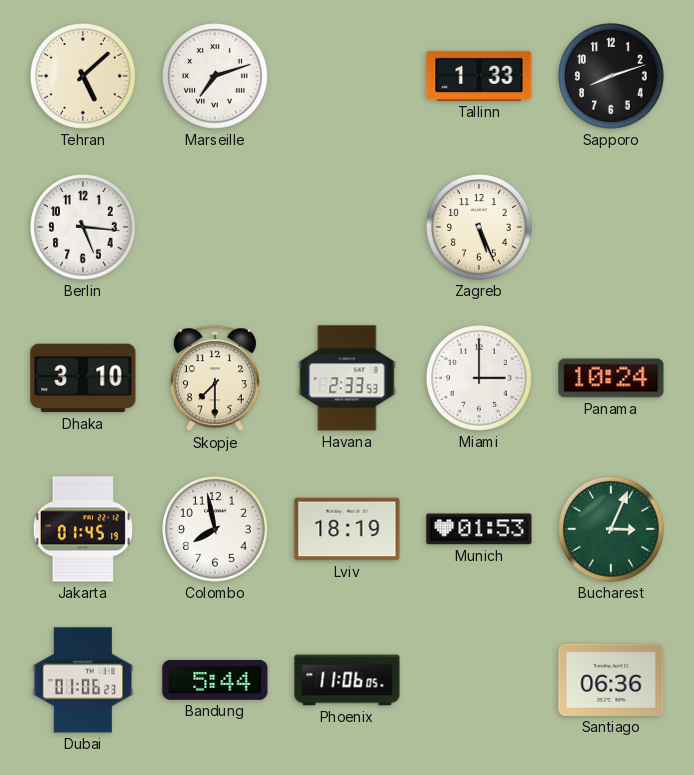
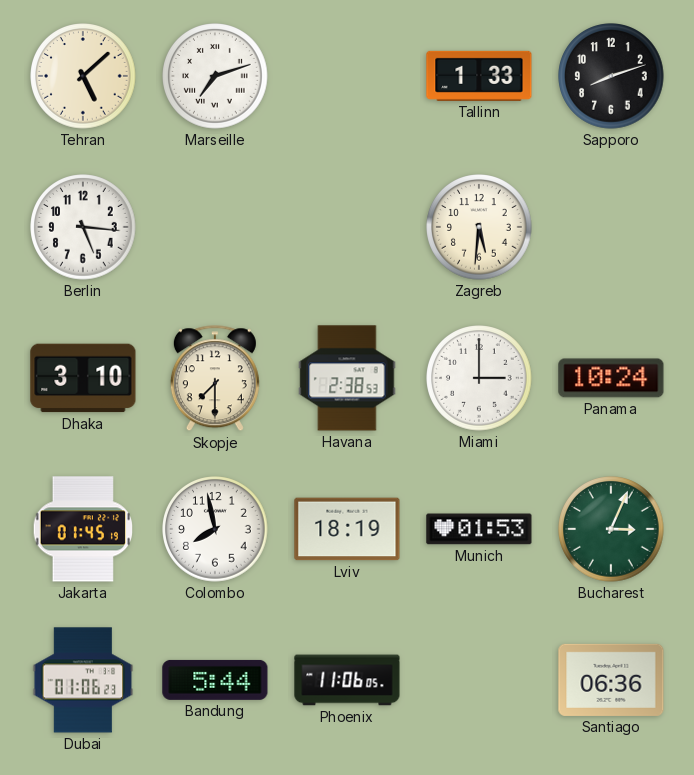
Zagreb: 5:26 -> 5:31 (479, 227)
Havana: 2:33 -> 2:38 (347, 378)
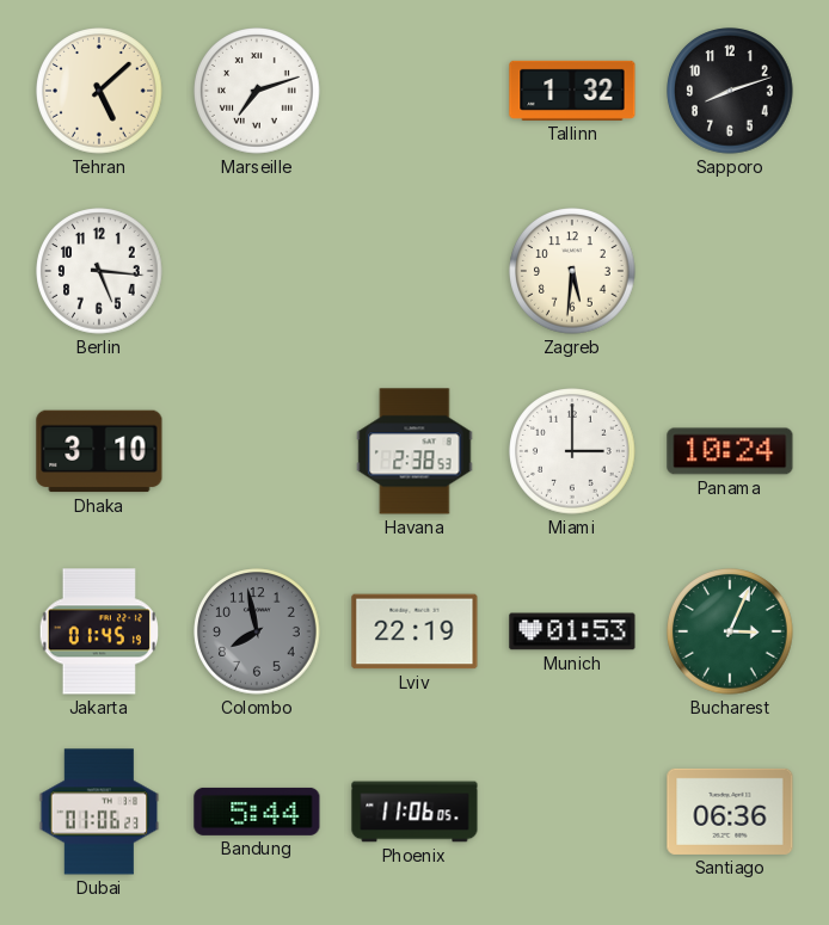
Tallinn: 1:33 -> 1:32 (572, 91)
Skopje: 7:30 -> none (215, 379)
Colombo dial: white -> grey (257, 631)
Lviv: 18:19 -> 22:19 (414, 631)
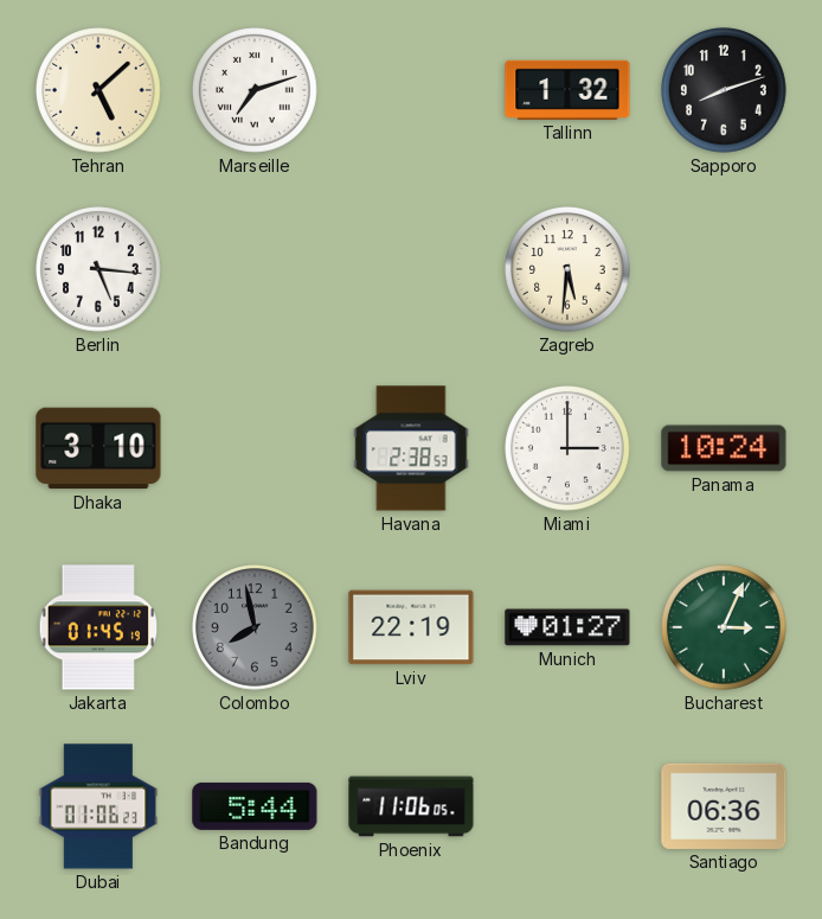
Munich: 01:53 -> 01:27 (567, 627)
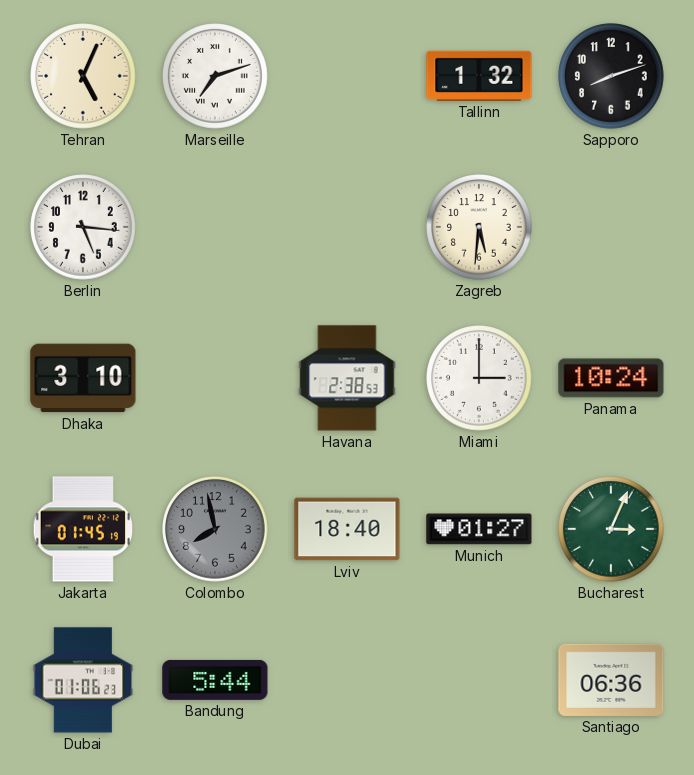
Tehran: 5:08 -> 5:04 (83, 76)
Lviv: 22:19 -> 18:40 (347, 529)
Phoenix: 11:06 -> none (411, 806)
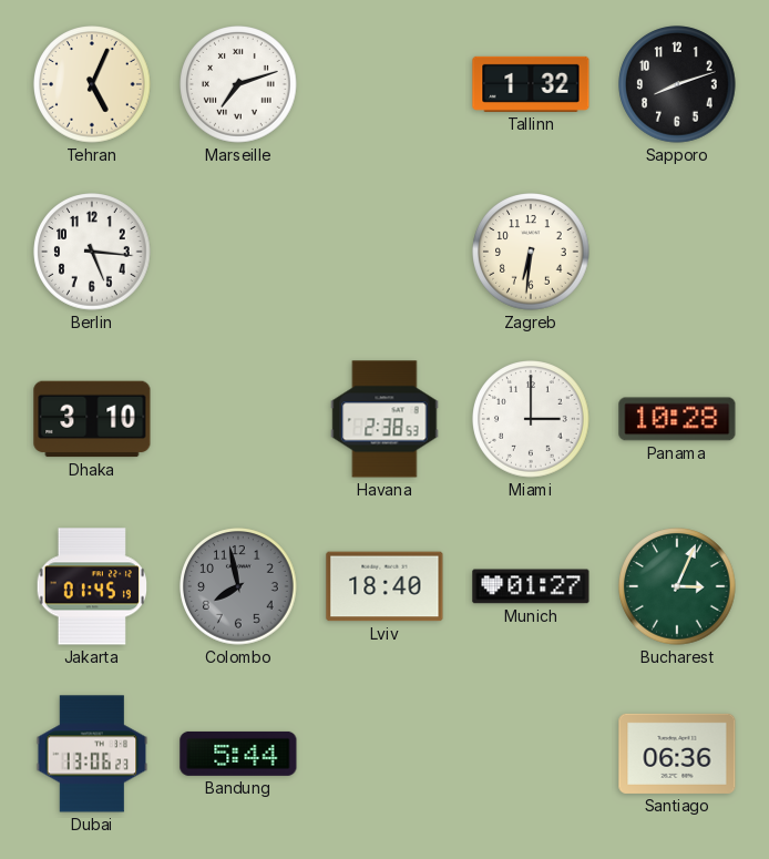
Zagreb: 5:31 -> 6:31 (531, 252)
Panama: 10:24 -> 10:28 (677, 419)
Dubai: 01:06 -> 13:06 (92, 754)
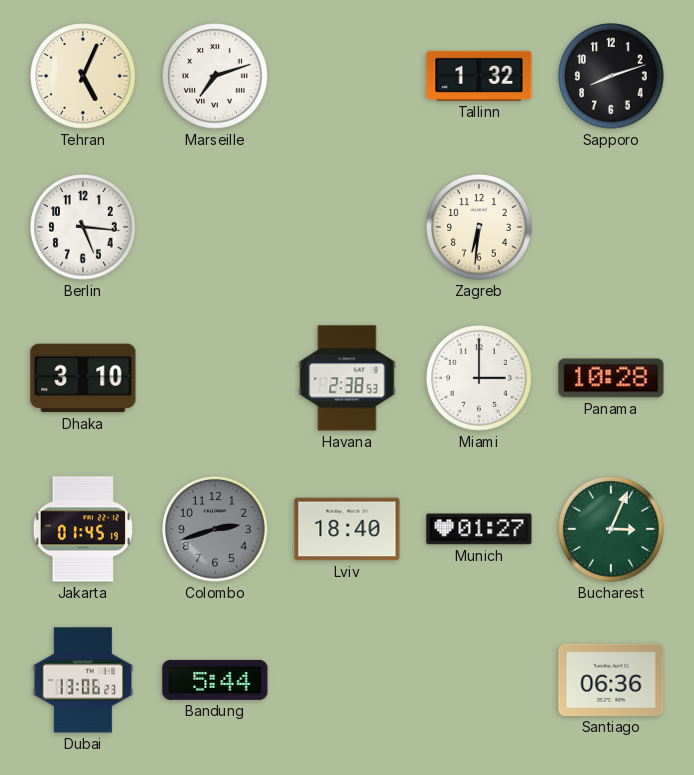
Colombo: 7:58 -> 2:42 (215, 529)
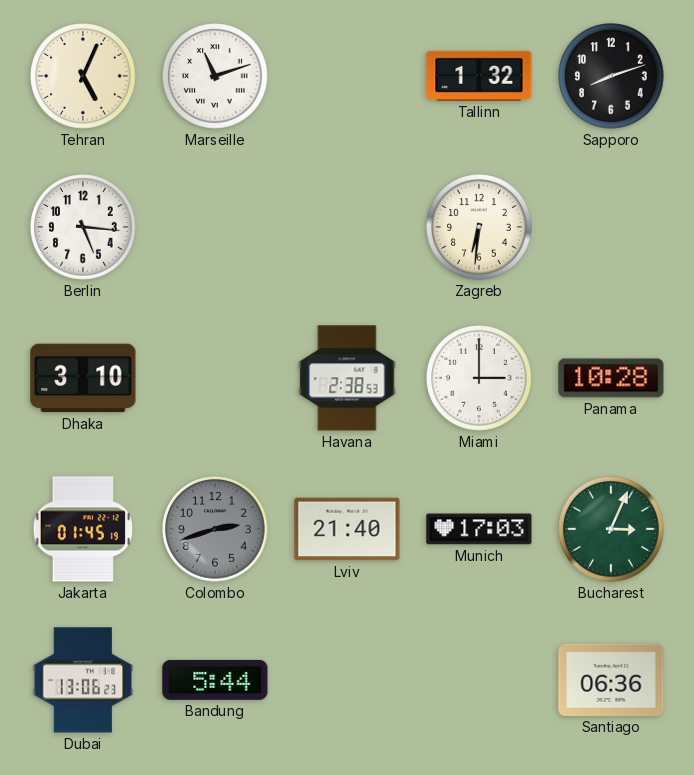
Marseille: 7:12 -> 11:12 (215, 76)
Lviv: 18:40 -> 21:40 (347, 529)
Munich: 01:27 -> 17:03 (479, 529)
